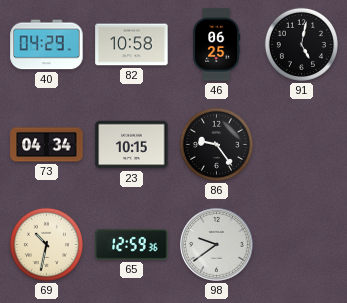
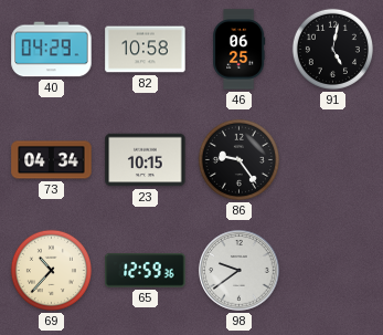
69: 10:32 -> 10:37 (51, 270)
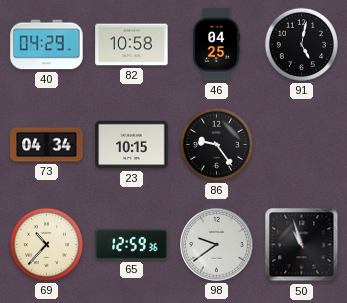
46: 06:25 -> 04:25 (217, 45)
50: none -> 10:57 (302, 245)
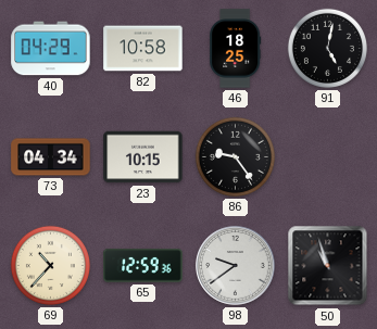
46: 04:25 -> 18:25 (236, 49)
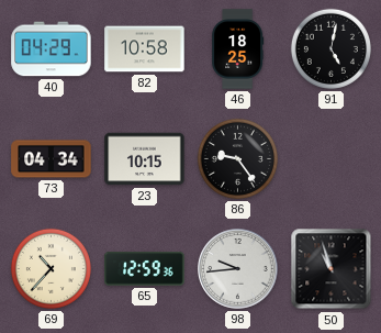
98: 9:39 -> 9:44 (238, 269)
